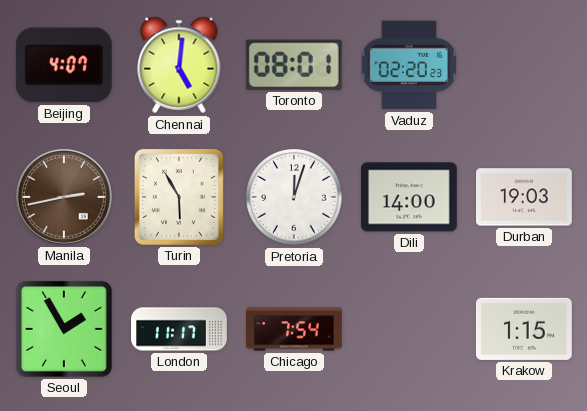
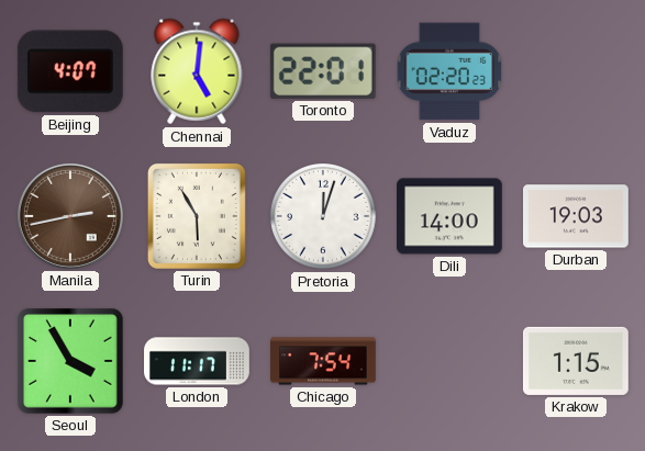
Toronto: 08:01 -> 22:01 (323, 71)
Seoul: 1:55 -> 3:55 (70, 361)
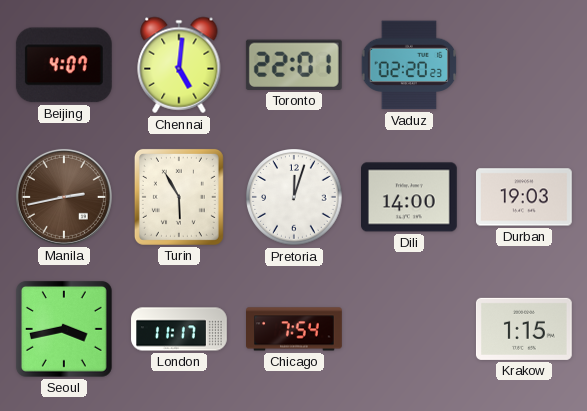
Seoul: 3:55 -> 3:43 (64, 329)
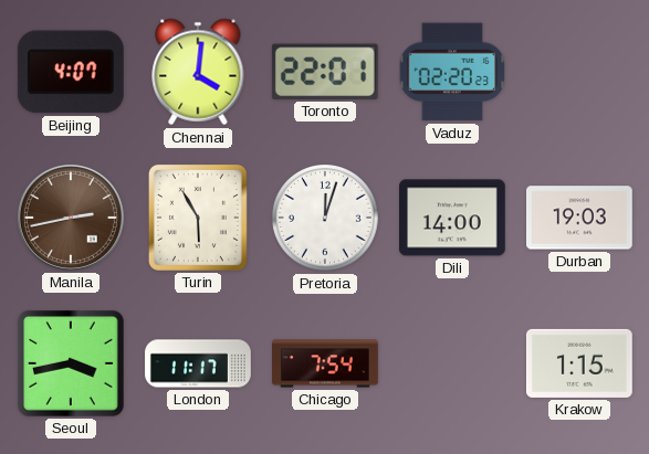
Chennai: 5:01 -> 4:01 (198, 72)
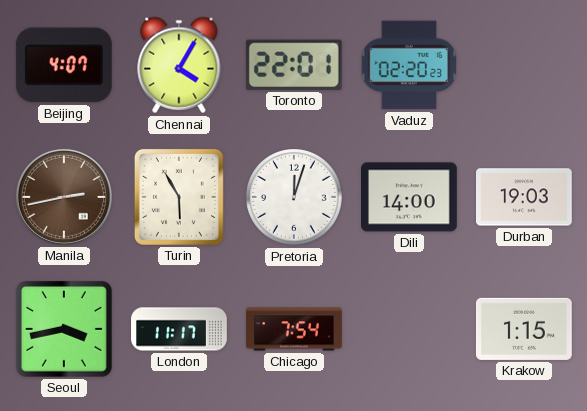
Chennai: 4:01 -> 4:05 (179, 65)
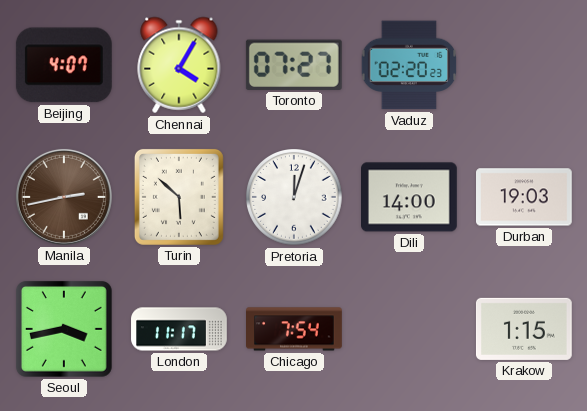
Toronto: 22:01 -> 07:27 (294, 65)
Turin: 5:55 -> 5:52 (179, 197)
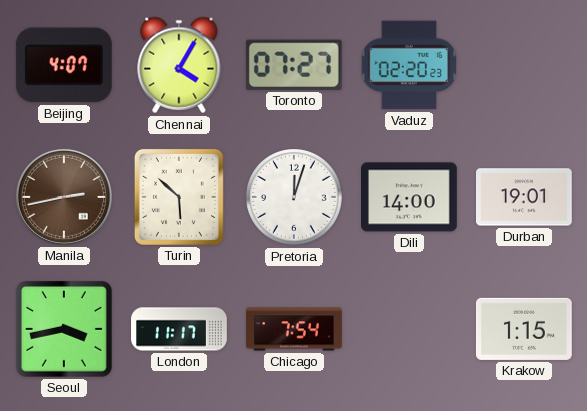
Durban: 19:03 -> 19:01 (525, 197)
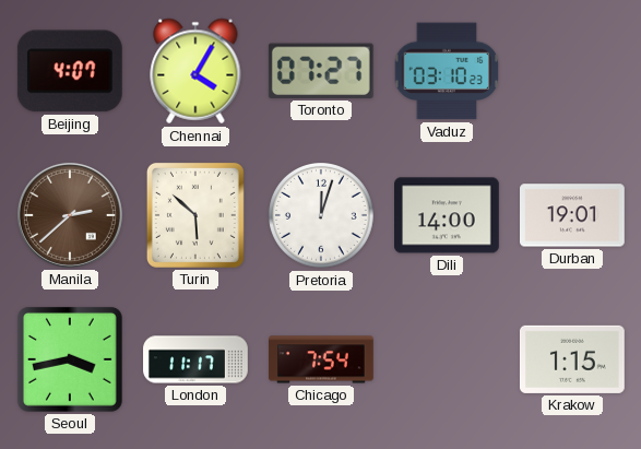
Vaduz: 02:20 -> 03:10 (447, 71)
Manila: 2:43 -> 2:38 (70, 215)
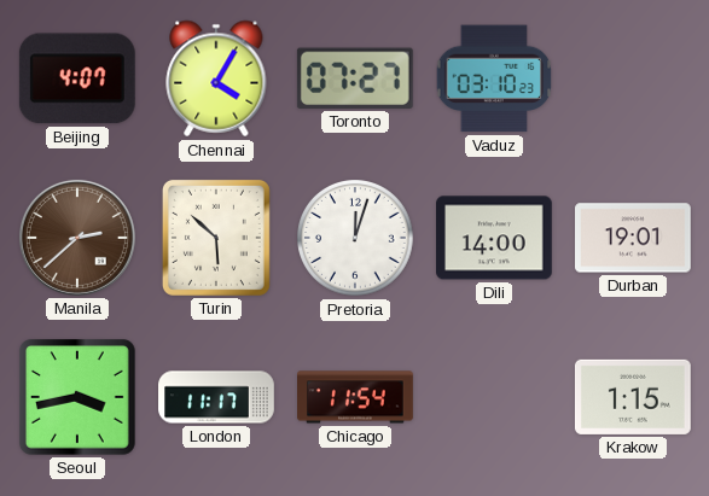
Chicago: 7:54 -> 11:54 (356, 397)
